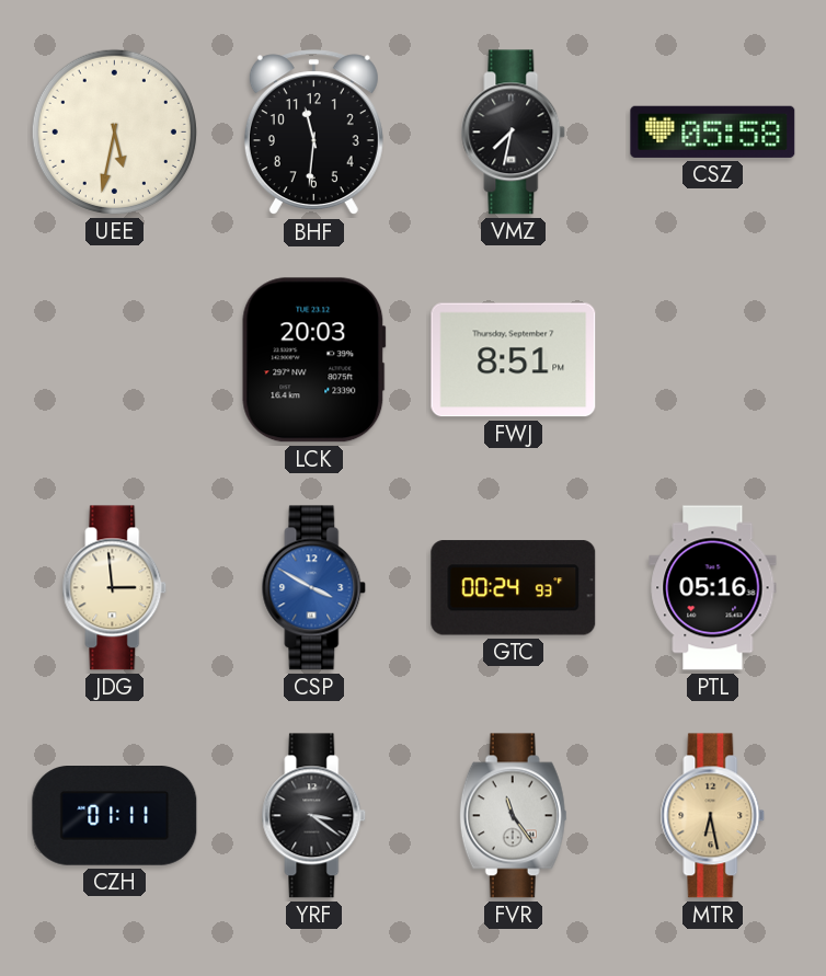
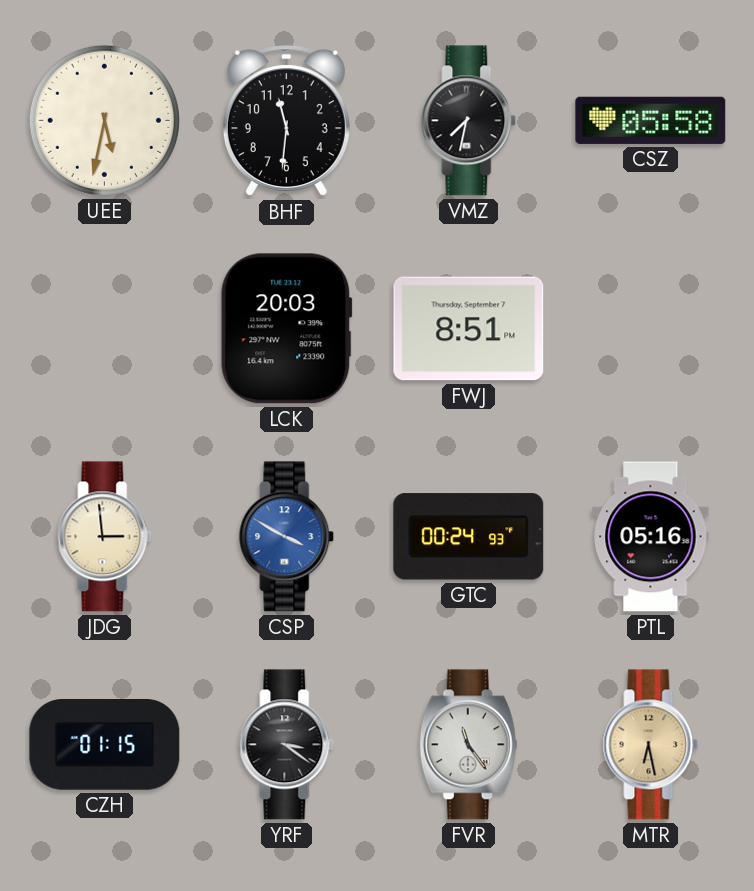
CZH: 01:11 -> 01:15 (105, 745)
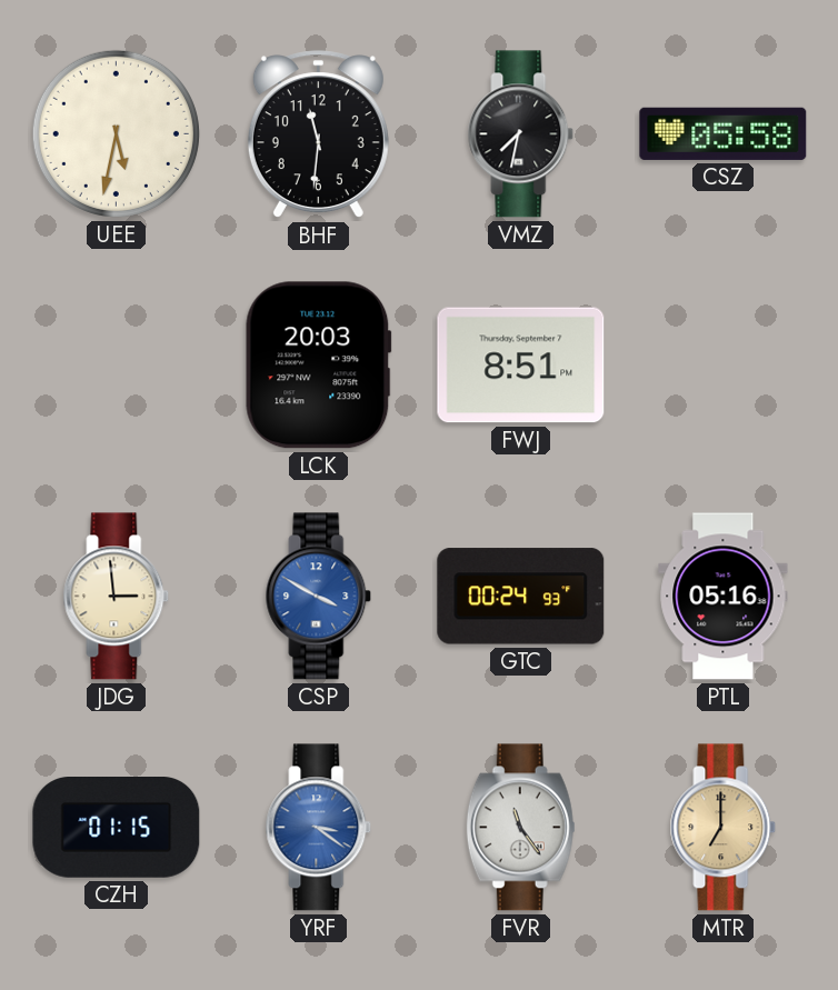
YRF dial: black -> blue (319, 828)
MTR: 6:28 -> 7:00 (724, 828)
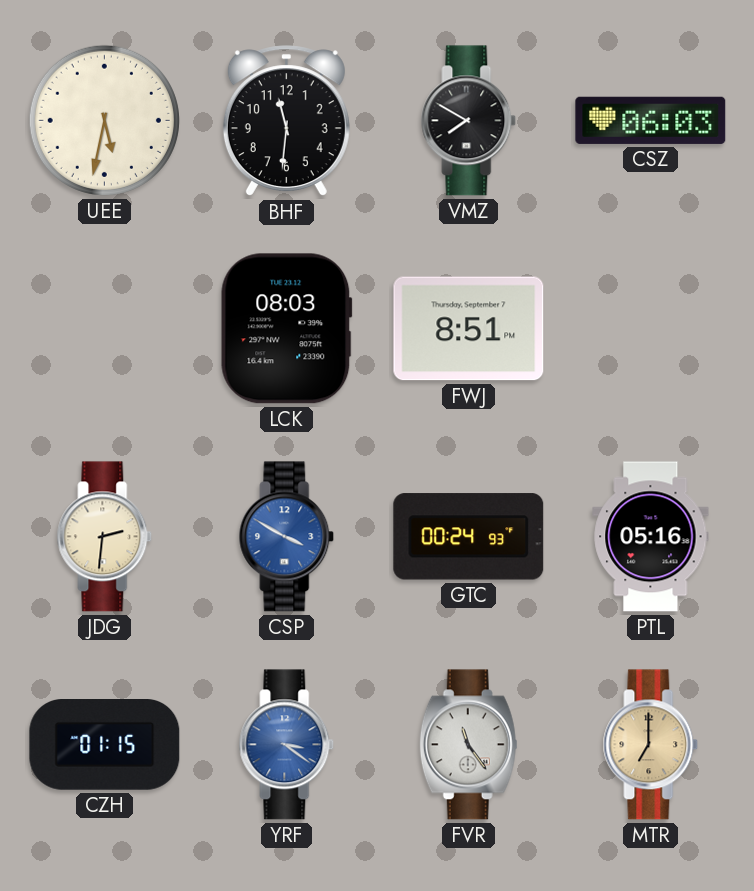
VMZ: 7:32 -> 7:50 (469, 121)
CSZ: 05:58 -> 06:03 (651, 120)
LCK: 20:03 -> 08:03 (287, 329)
JDG: 2:59 -> 2:31 (105, 537)
